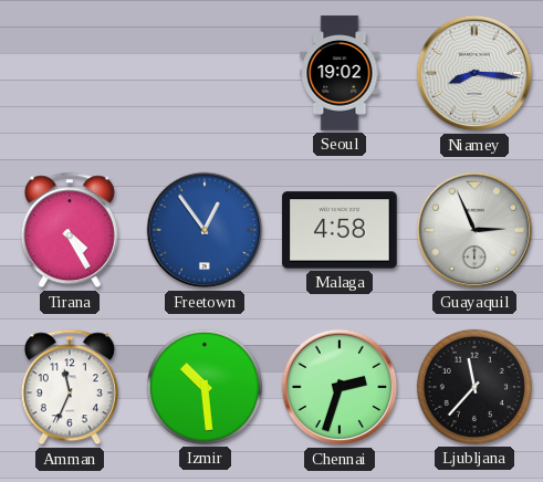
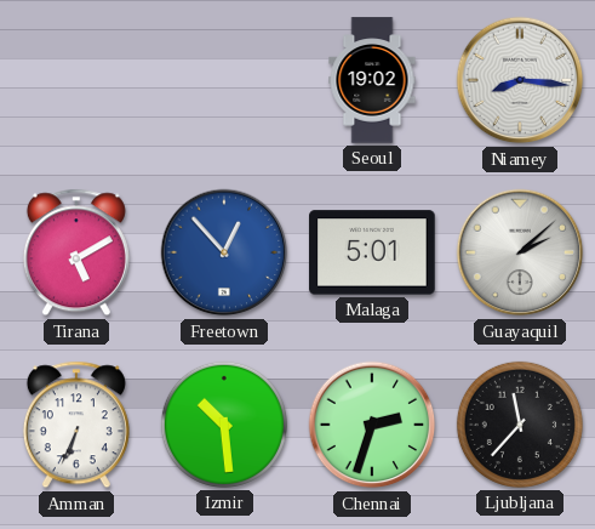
Tirana: 4:25 -> 5:10 (76, 252)
Freetown: 12:54 -> 12:53 (224, 252)
Malaga: 4:58 -> 5:01 (372, 252)
Guayaquil: 2:56 -> 2:08 (520, 252)
Amman: 11:34 -> 6:34 (76, 425)
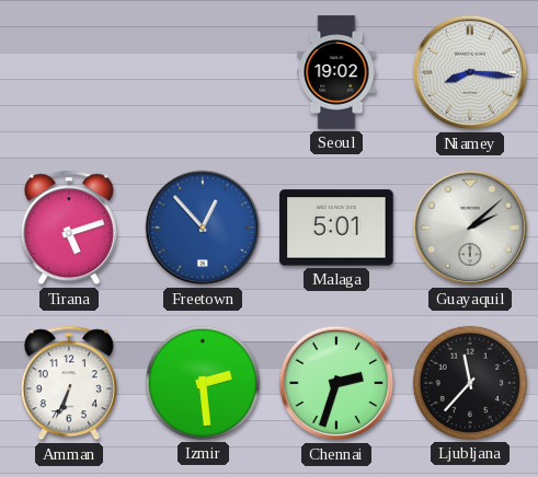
Tirana: 5:10 -> 5:12 (69, 228)
Izmir: 10:29 -> 2:29 (203, 383)
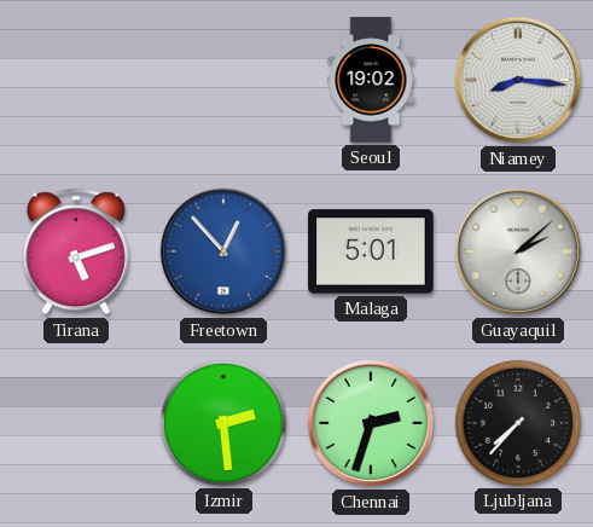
Amman: 6:34 -> none (69, 383)
Ljubljana: 11:37 -> 7:37 (518, 423)
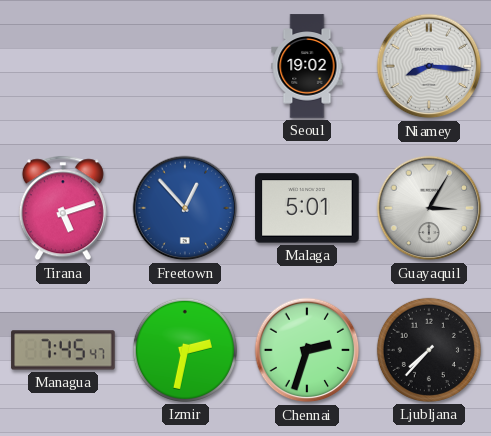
Guayaquil: 2:08 -> 3:05 (429, 208)
Managua: none -> 7:45 (63, 350)
Izmir: 2:29 -> 2:32 (185, 350)
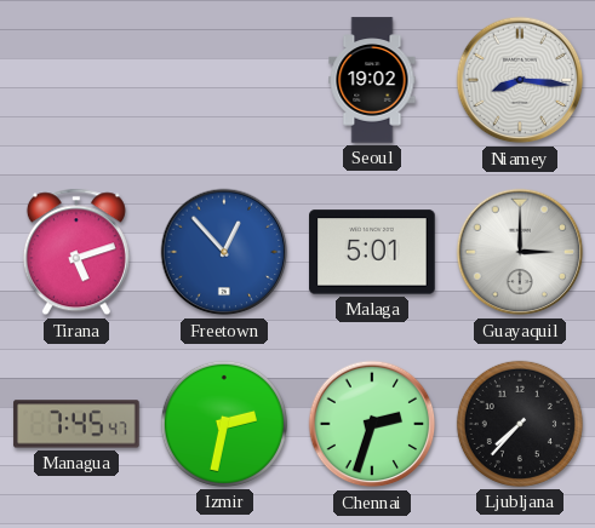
Guayaquil: 3:05 -> 3:00 (520, 252)
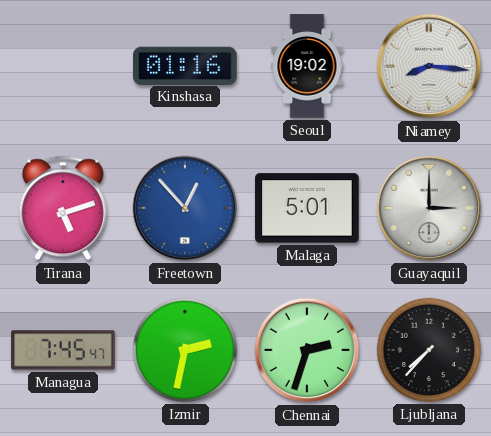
Kinshasa: none -> 01:16 (185, 65)
